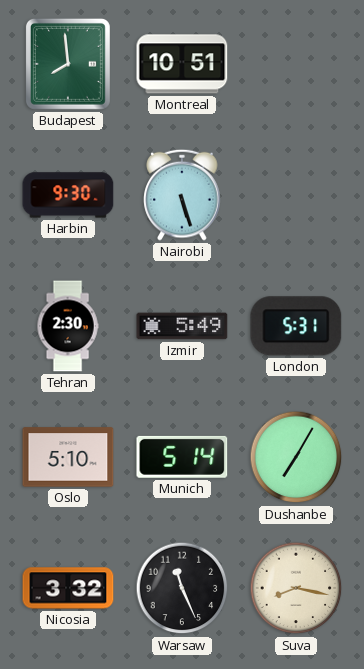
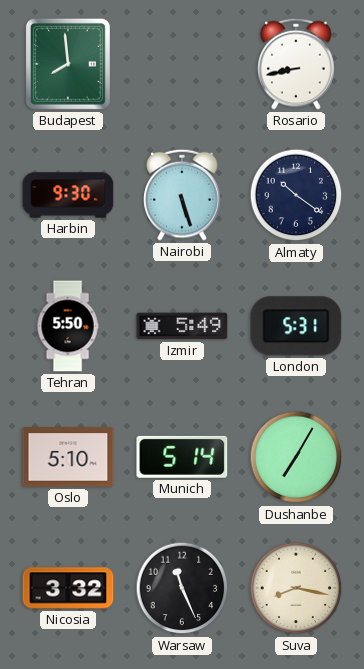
Montreal: 10:51 -> none (182, 64)
Rosario: none -> 8:43 (296, 64)
Almaty: none -> 10:21 (296, 195)
Tehran: 2:30 -> 5:50 (68, 326)
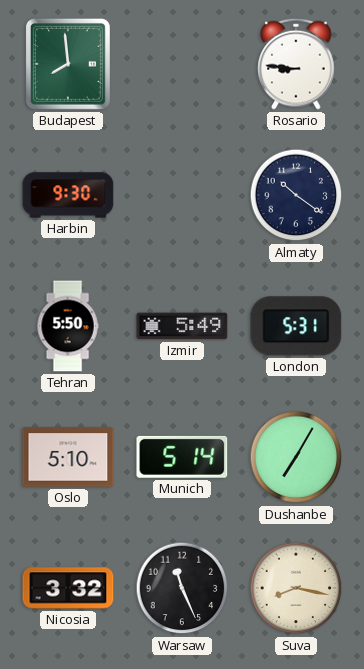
Rosario: 8:43 -> 8:46 (296, 64)
Nairobi: 5:27 -> none (182, 195)
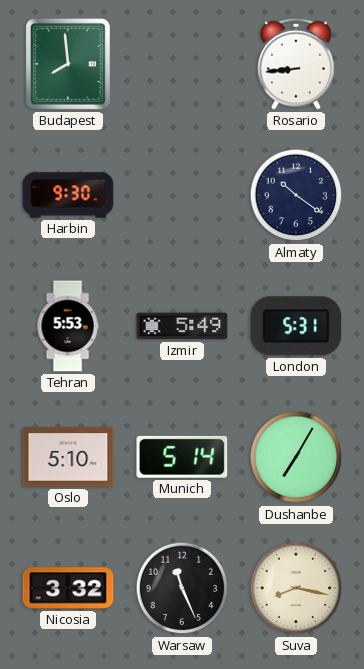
Rosario: 8:46 -> 8:44 (296, 64)
Tehran: 5:50 -> 5:53 (68, 326)
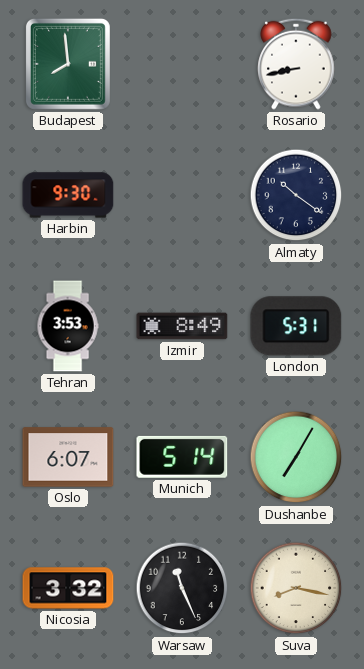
Rosario: 8:44 -> 8:43 (296, 64)
Tehran: 5:53 -> 3:53 (68, 326)
Izmir: 5:49 -> 8:49 (182, 326)
Oslo: 5:10 -> 6:07 (68, 457)
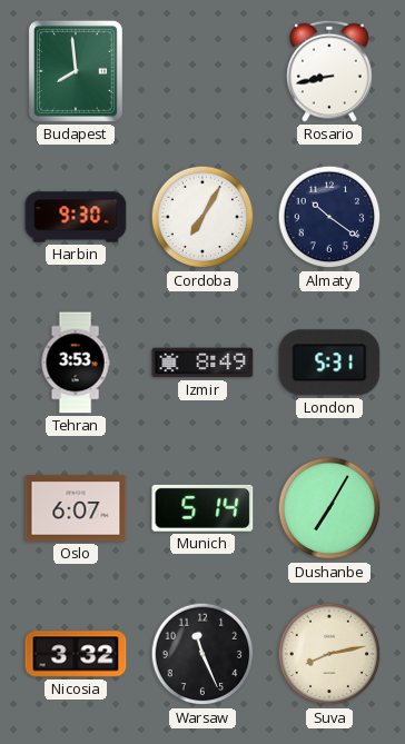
Cordoba: none -> 7:05 (202, 217)
Suva: 8:17 -> 8:13 (329, 654)
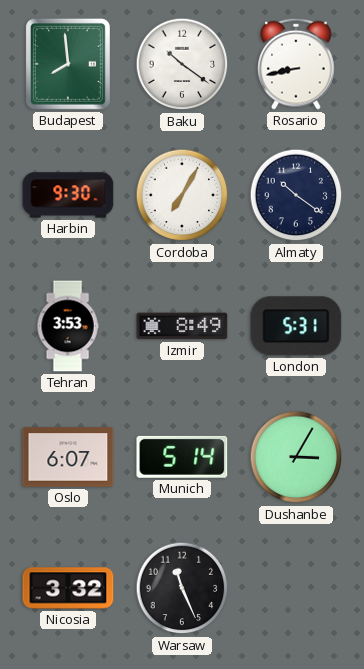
Baku: none -> 10:21 (182, 64)
Dushanbe: 7:05 -> 3:05 (296, 457)
Suva: 8:13 -> none (329, 654)
